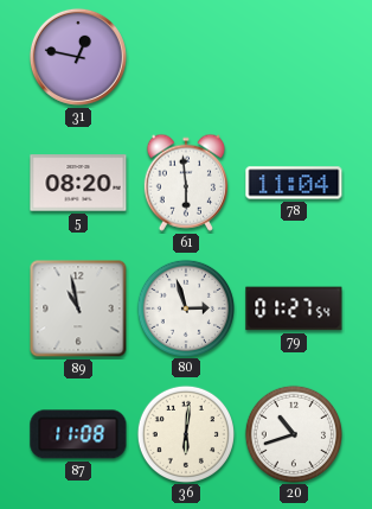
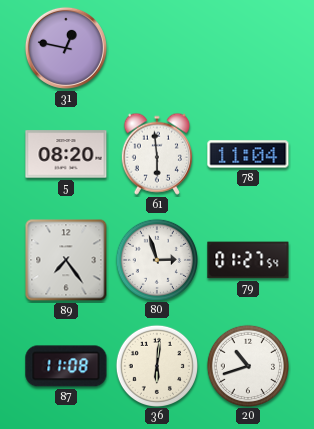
89: 10:58 -> 7:24 (66, 260)
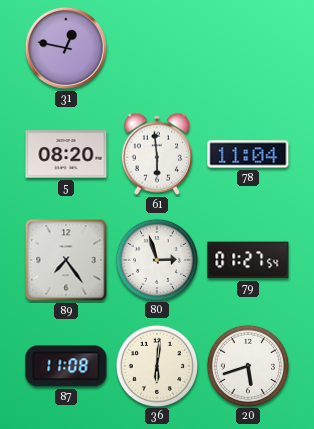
20: 10:42 -> 5:42 (247, 365)
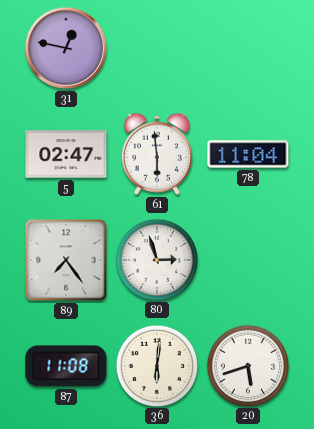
5: 08:20 -> 02:47 (66, 154)
79: 01:27 -> none (248, 260)
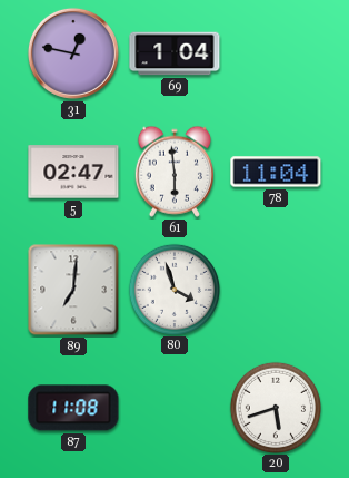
69: none -> 1:04 (174, 53)
89: 7:24 -> 7:01 (73, 290)
80: 2:57 -> 3:57 (173, 289)
36: 6:01 -> none (156, 365)
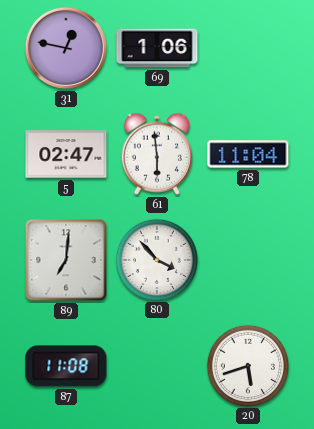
69: 1:04 -> 1:06 (157, 48)
80: 3:57 -> 3:53 (156, 259)
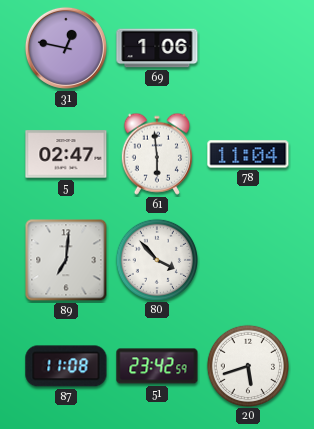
51: none -> 23:42 (157, 366)
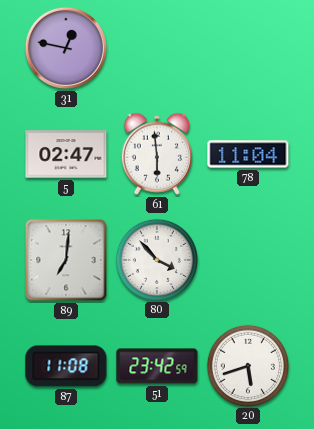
69: 1:06 -> none (157, 48)
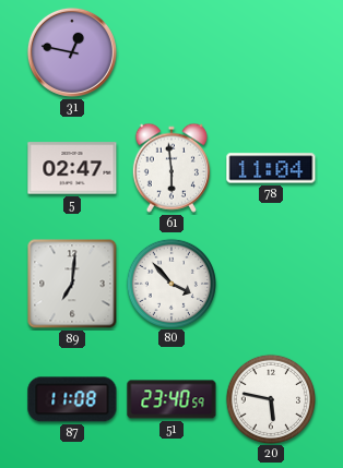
51: 23:42 -> 23:40 (171, 399)
20: 5:42 -> 5:47 (270, 398)
